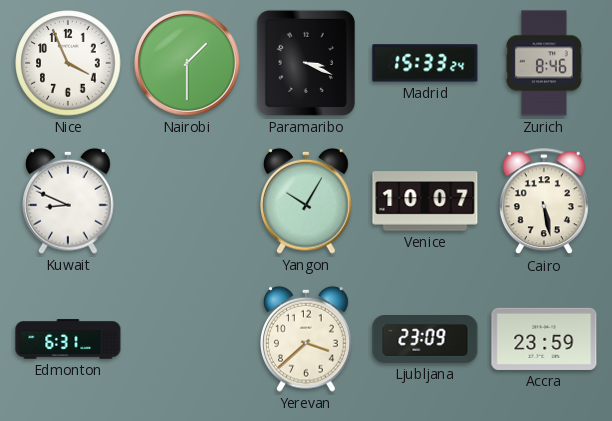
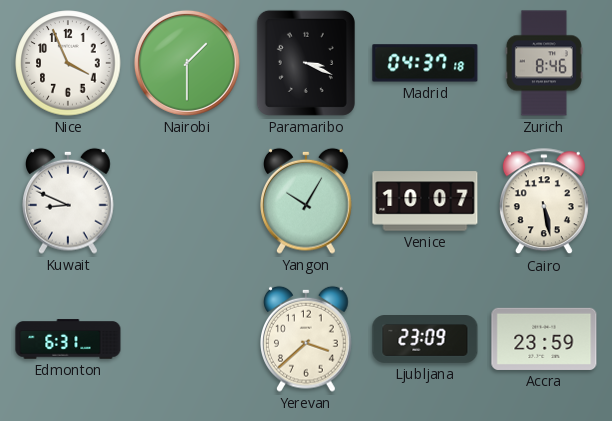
Madrid: 15:33 -> 04:37 (425, 63)
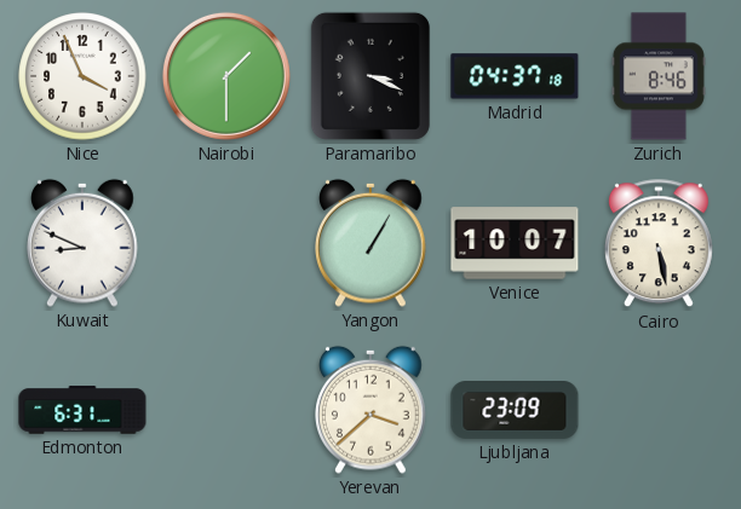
Yangon: 10:05 -> 1:05 (372, 243)
Accra: 23:59 -> none (544, 339)
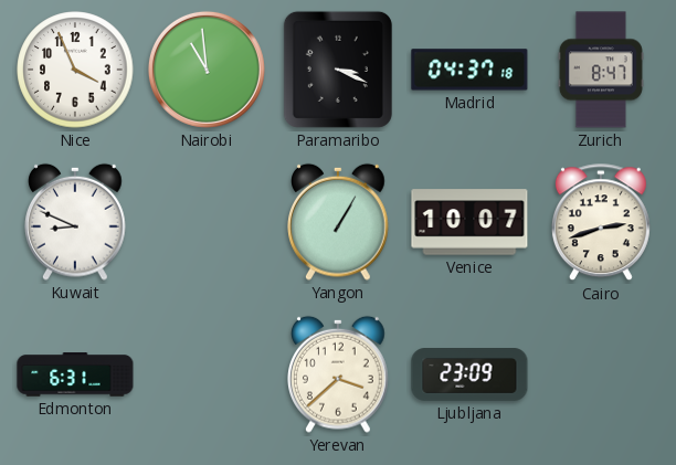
Nairobi: 1:30 -> 10:59 (207, 70)
Zurich: 8:46 -> 8:47 (601, 70)
Cairo: 5:28 -> 2:42 (601, 223)
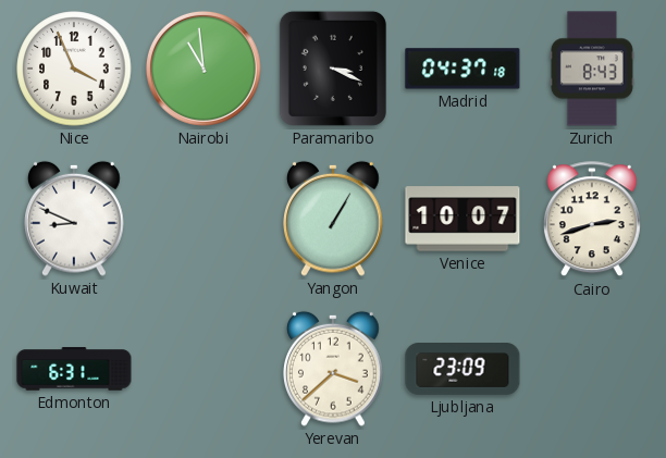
Zurich: 8:47 -> 8:43 (592, 69)
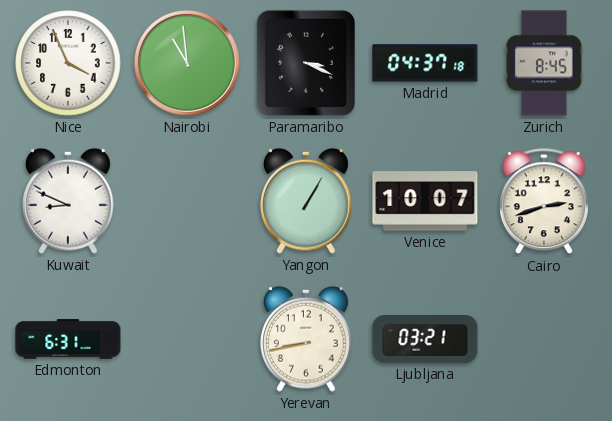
Zurich: 8:43 -> 8:45 (544, 63)
Yerevan: 3:38 -> 8:43 (307, 339)
Ljubljana: 23:09 -> 03:21 (425, 340)
